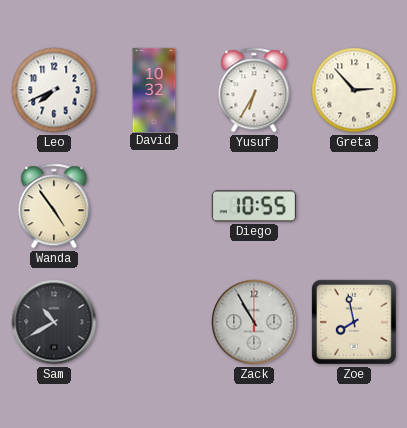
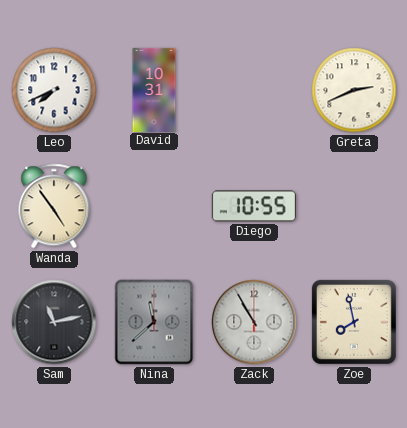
David: 10:32 -> 10:31 (154, 89)
Yusuf: 6:35 -> none (254, 90)
Greta: 2:53 -> 2:41 (354, 90)
Sam: 10:40 -> 11:13 (54, 322)
Nina: none -> 11:38 (154, 322)
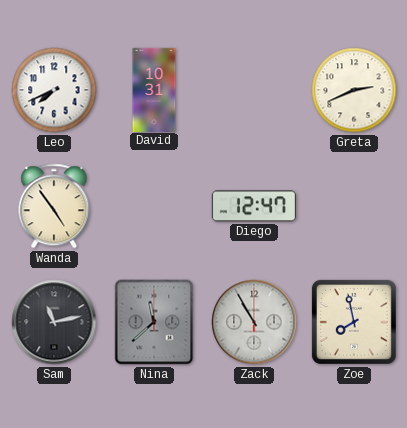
Diego: 10:55 -> 12:47 (254, 206)
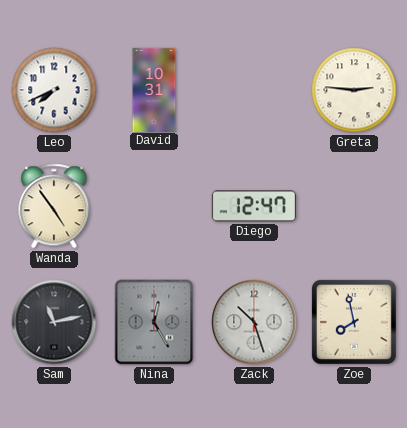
Greta: 2:41 -> 2:46 (354, 90)
Nina: 11:38 -> 12:25 (154, 322)
Zack: 10:55 -> 10:27 (254, 322)
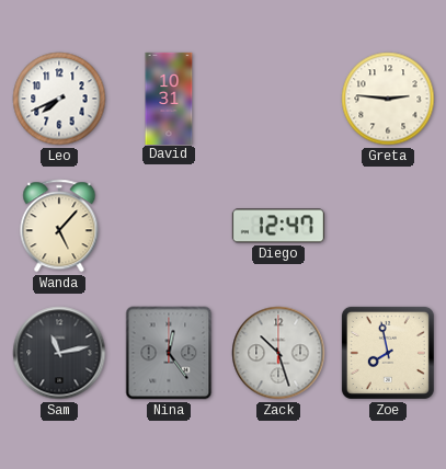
Wanda: 4:54 -> 5:07 (59, 226)
Nina: 12:25 -> 12:24 (169, 353)
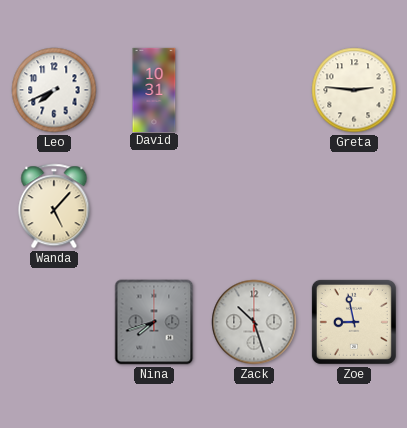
Diego: 12:47 -> none (278, 226)
Sam: 11:13 -> none (59, 353)
Nina: 12:24 -> 7:42 (154, 322)
Zoe: 7:58 -> 8:58 (354, 322)
